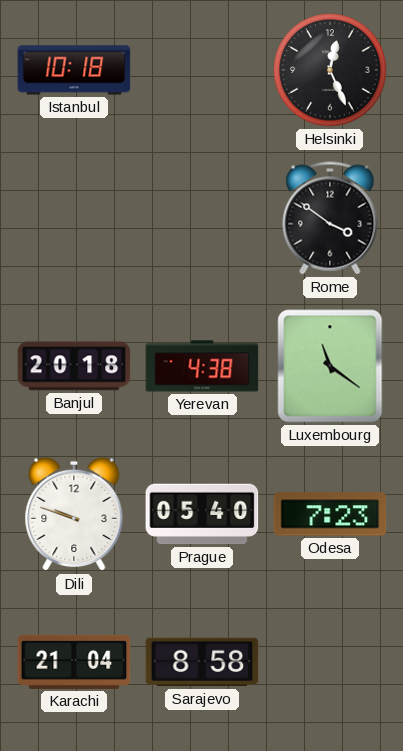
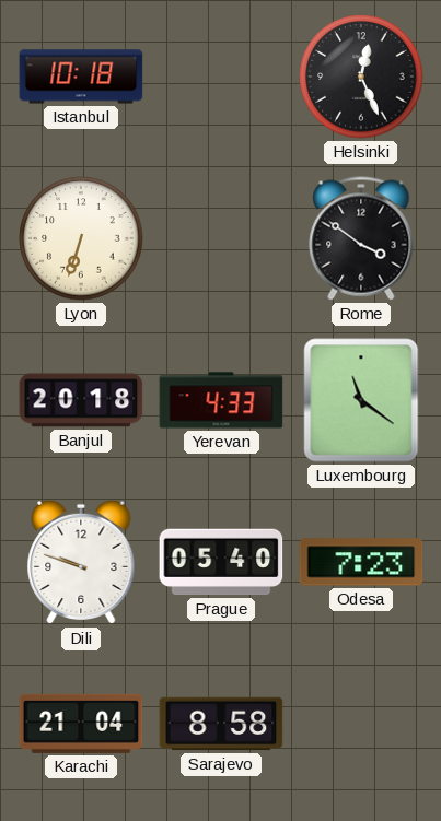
Lyon: none -> 6:33 (81, 238)
Yerevan: 4:38 -> 4:33 (221, 400)
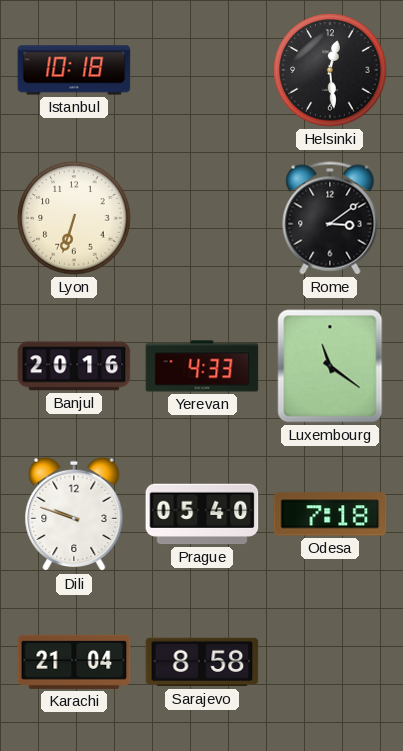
Helsinki: 12:26 -> 12:29 (330, 70)
Rome: 3:51 -> 3:09 (330, 218)
Banjul: 20:18 -> 20:16 (74, 366)
Odesa: 7:23 -> 7:18 (330, 514)
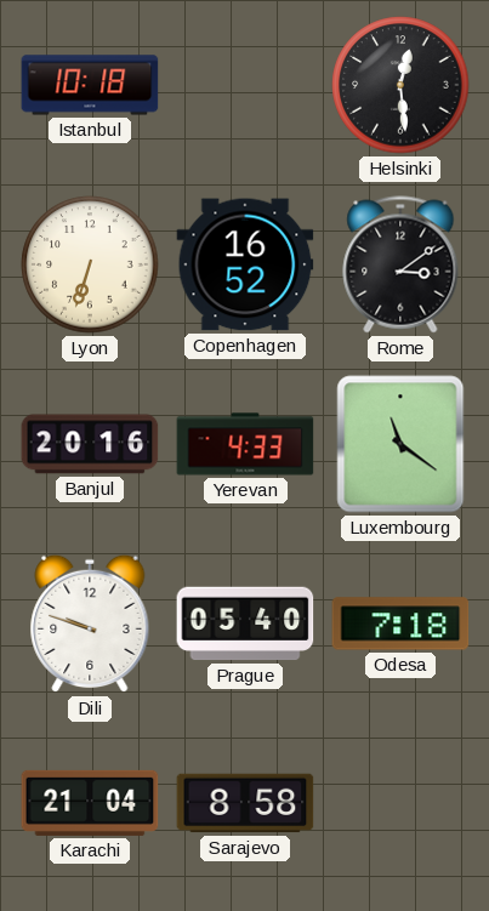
Copenhagen: none -> 16:52 (245, 264)
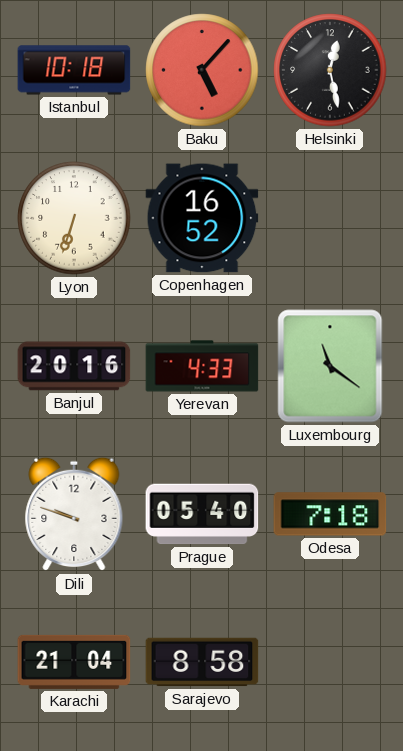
Baku: none -> 5:07 (202, 70)
Helsinki: 12:29 -> 12:28 (330, 70)
Rome: 3:09 -> none (400, 264)
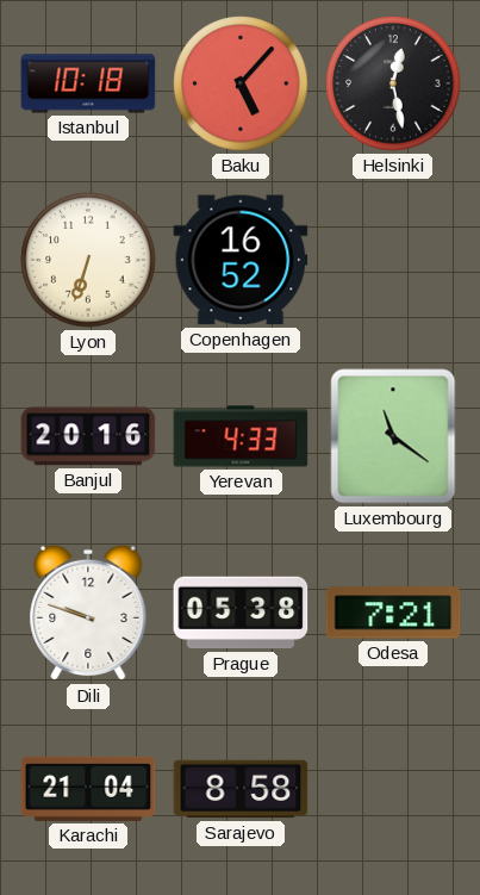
Prague: 05:40 -> 05:38 (241, 613)
Odesa: 7:18 -> 7:21 (393, 613)
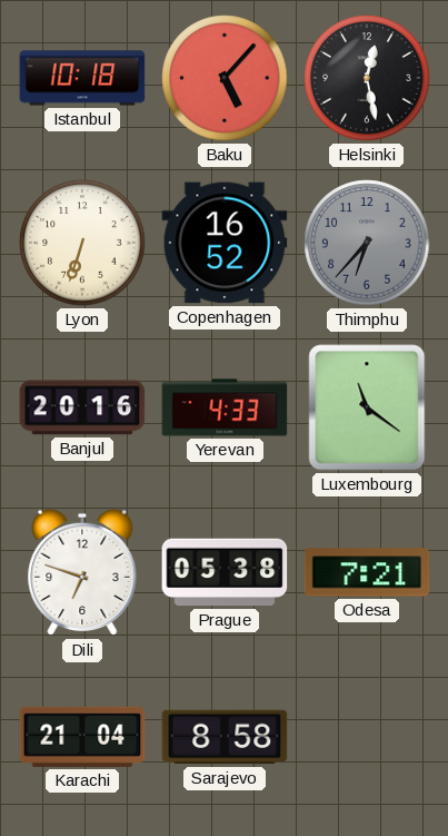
Thimphu: none -> 6:37 (367, 243)
Dili: 9:48 -> 6:48 (82, 572)
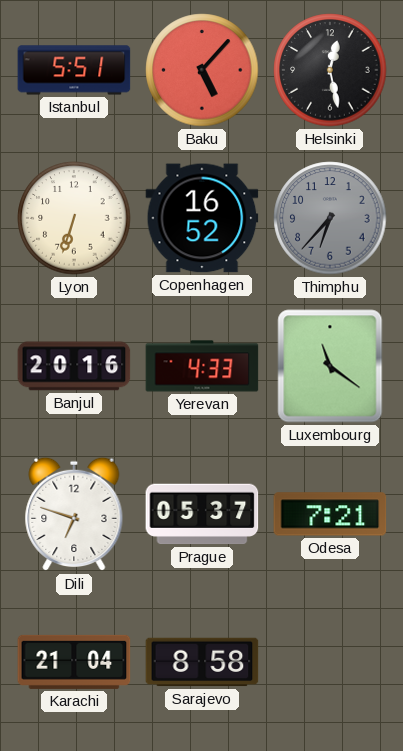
Istanbul: 10:18 -> 5:51 (74, 70)
Prague: 05:38 -> 05:37 (202, 514)
